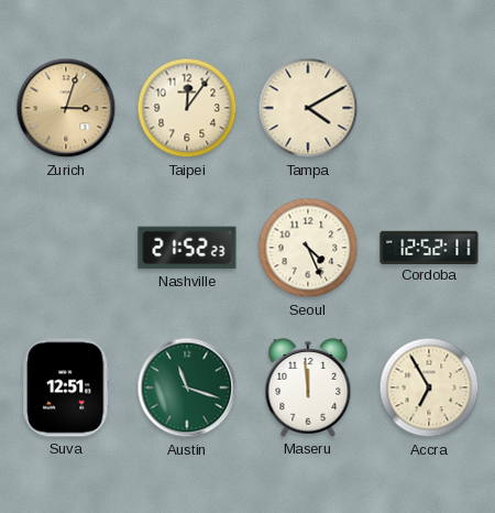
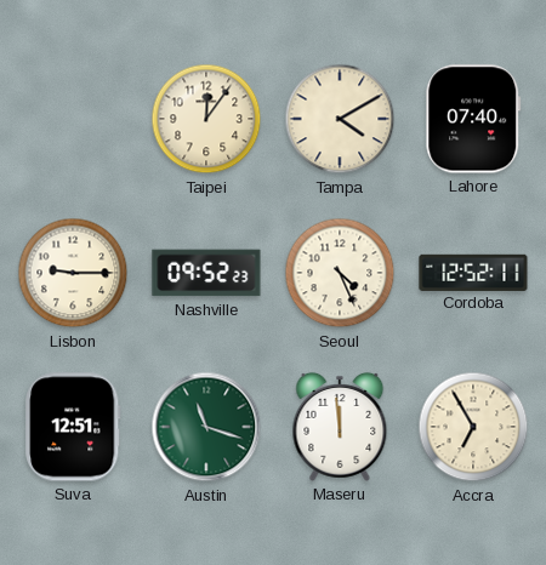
Zurich: 3:03 -> none (66, 108)
Lahore: none -> 07:40 (473, 119)
Lisbon: none -> 9:15 (73, 273)
Nashville: 21:52 -> 09:52 (206, 273)
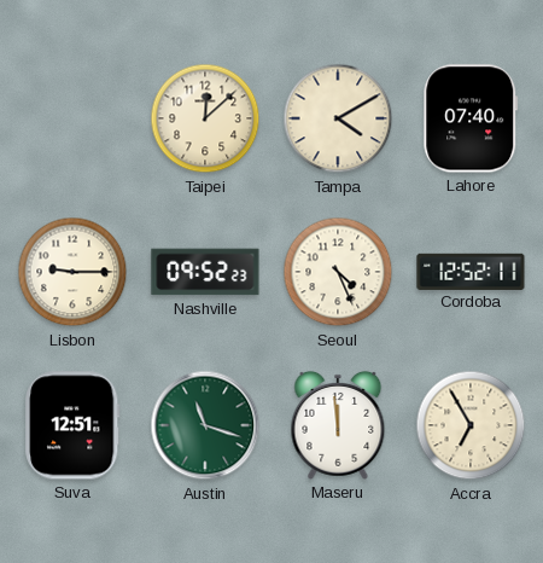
Taipei: 12:06 -> 12:08 (205, 118)
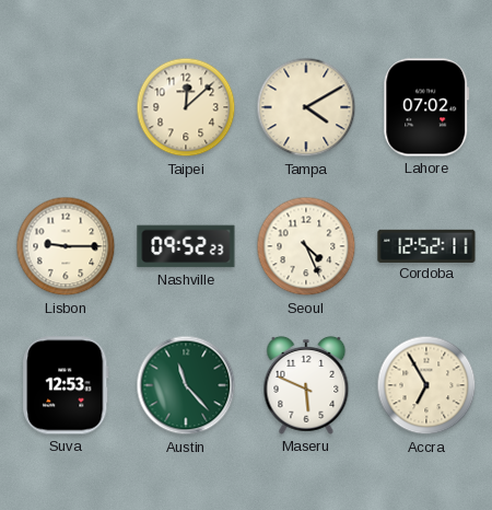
Lahore: 07:40 -> 07:02 (426, 107)
Suva: 12:51 -> 12:53 (66, 385)
Austin: 11:18 -> 11:23 (186, 385)
Maseru: 11:59 -> 5:49 (306, 385)
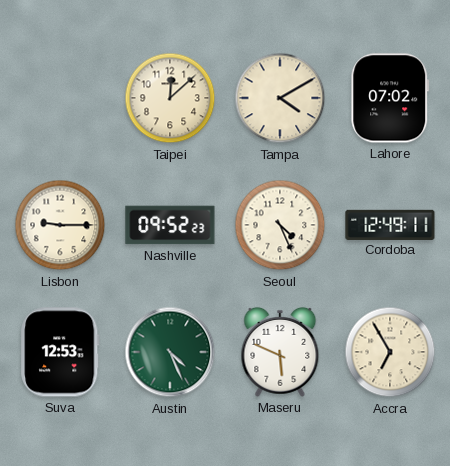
Cordoba: 12:52 -> 12:49 (390, 224)
Austin: 11:23 -> 4:26 (170, 352)
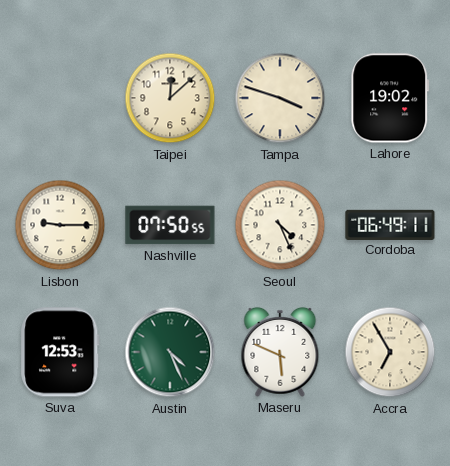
Tampa: 4:10 -> 3:48 (280, 98)
Lahore: 07:02 -> 19:02 (390, 98)
Nashville: 09:52 -> 07:50 (170, 225)
Cordoba: 12:49 -> 06:49 (390, 224)
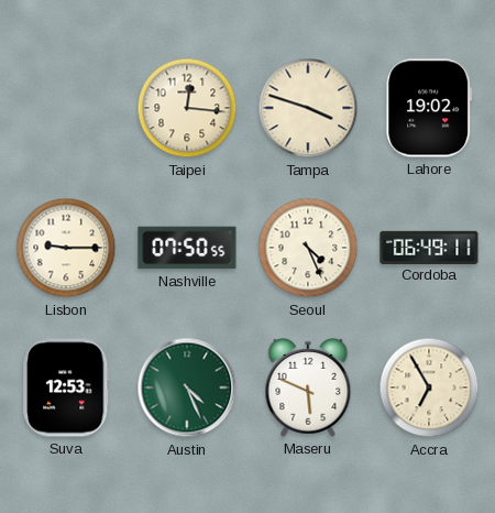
Taipei: 12:08 -> 12:16 (187, 108)
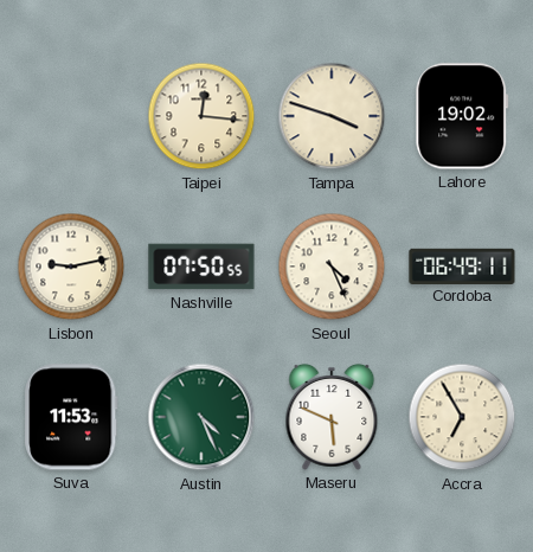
Lisbon: 9:15 -> 9:13 (71, 267)
Suva: 12:53 -> 11:53 (71, 417)
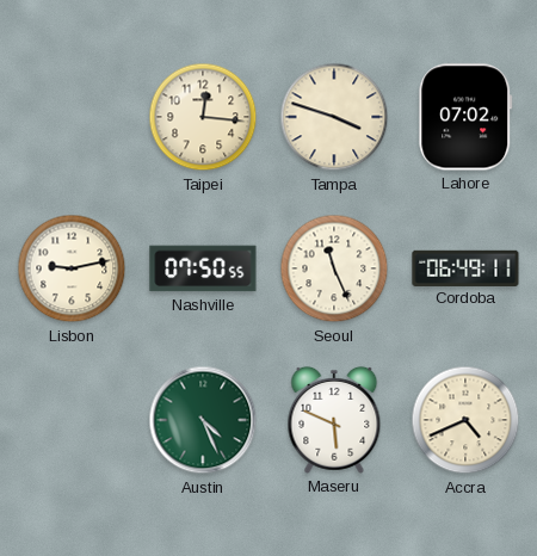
Lahore: 19:02 -> 07:02 (465, 117)
Seoul: 4:26 -> 11:26 (334, 268)
Suva: 11:53 -> none (71, 417)
Accra: 6:55 -> 4:41 (465, 420)
